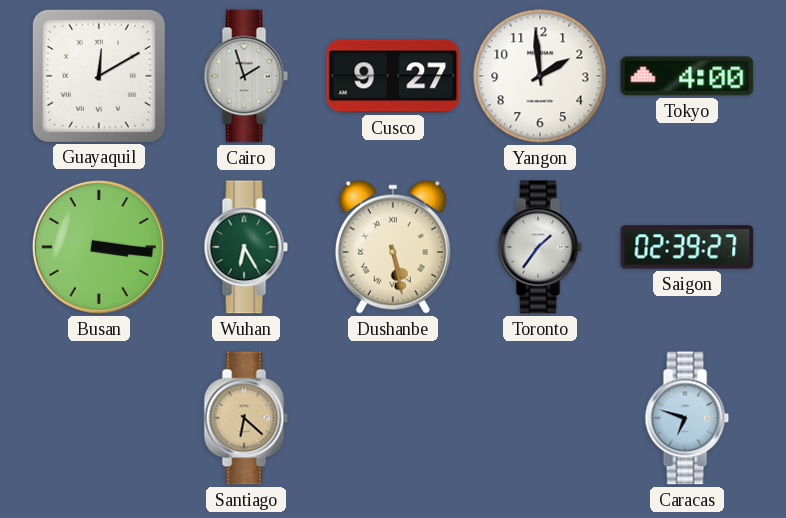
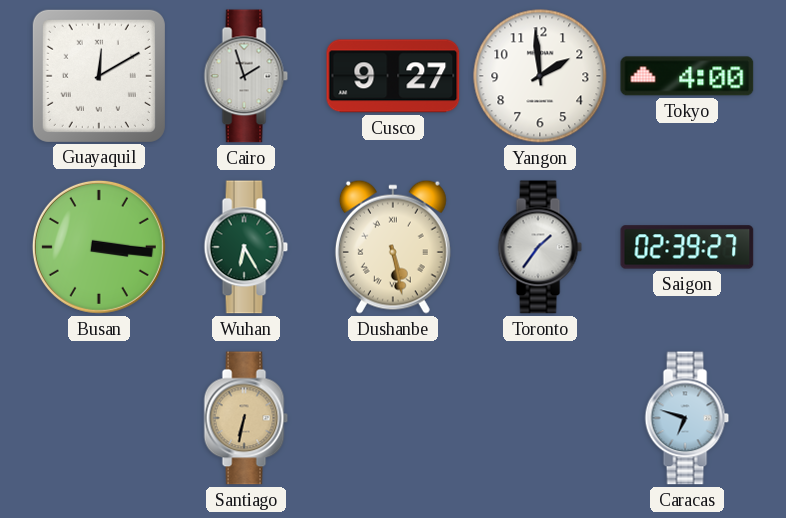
Santiago: 6:22 -> 6:32 (246, 418)
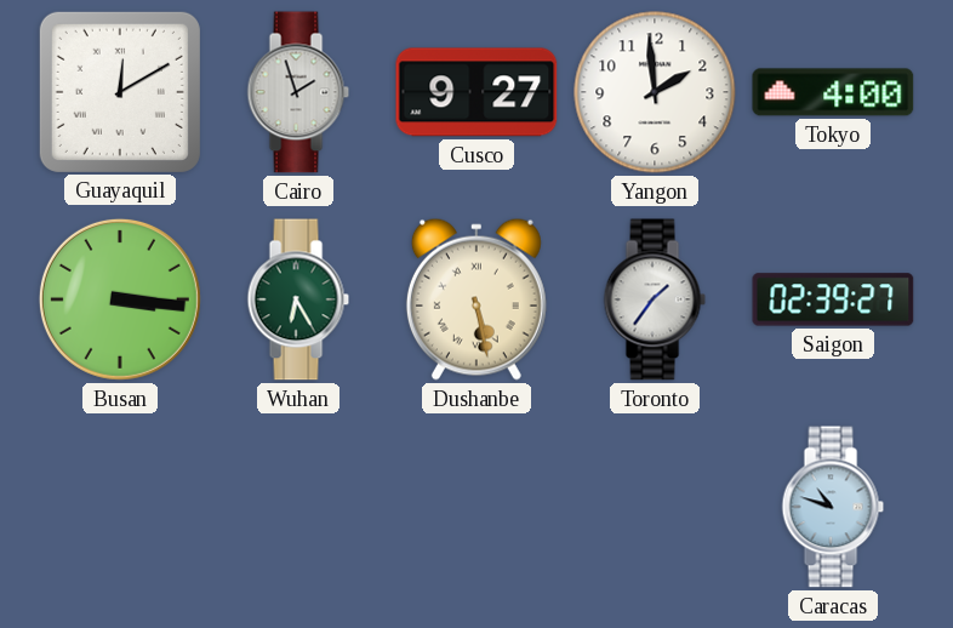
Santiago: 6:32 -> none (246, 418)
Caracas: 6:48 -> 10:48 (833, 507)
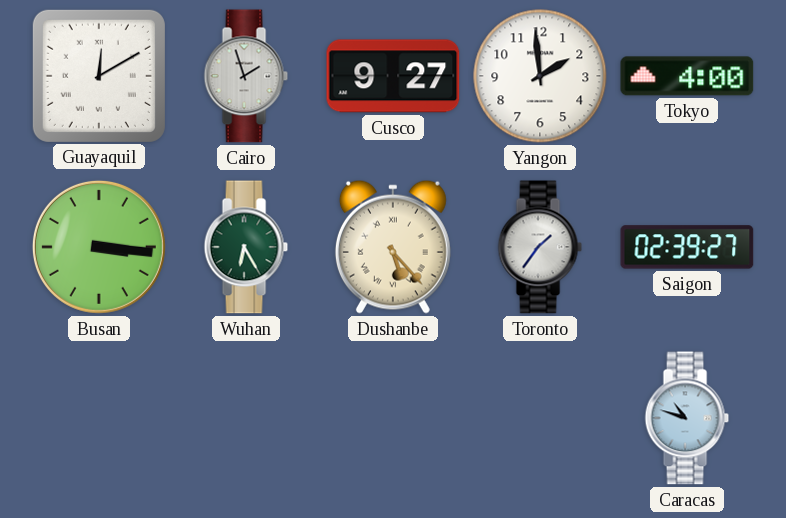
Dushanbe: 5:28 -> 5:23 (393, 247)
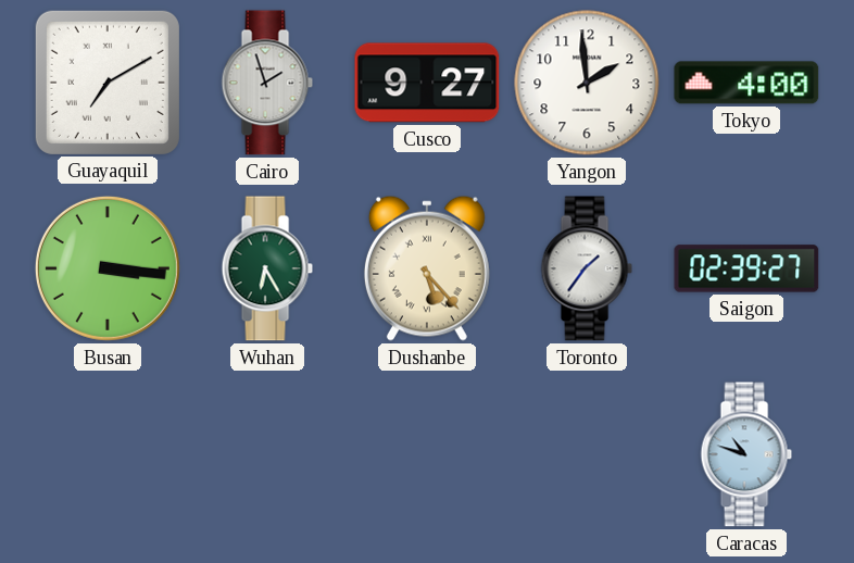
Guayaquil: 12:10 -> 7:10 (108, 83)
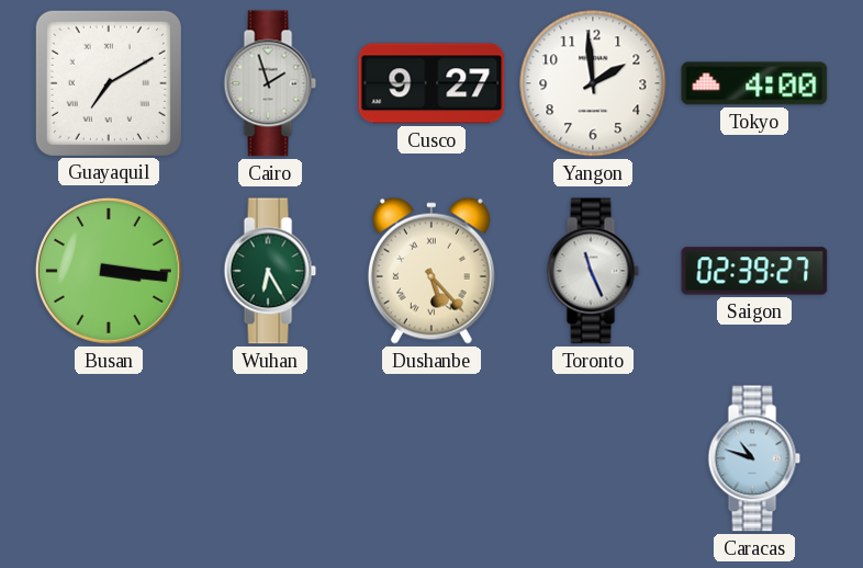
Toronto: 1:36 -> 11:26 (593, 271)
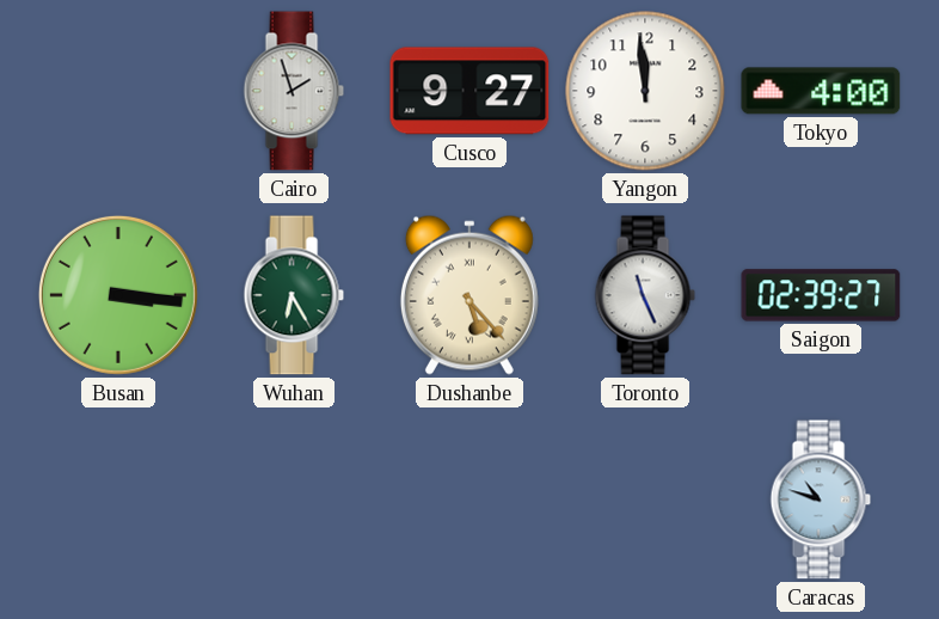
Guayaquil: 7:10 -> none (109, 83)
Yangon: 1:59 -> 11:59 (645, 91)
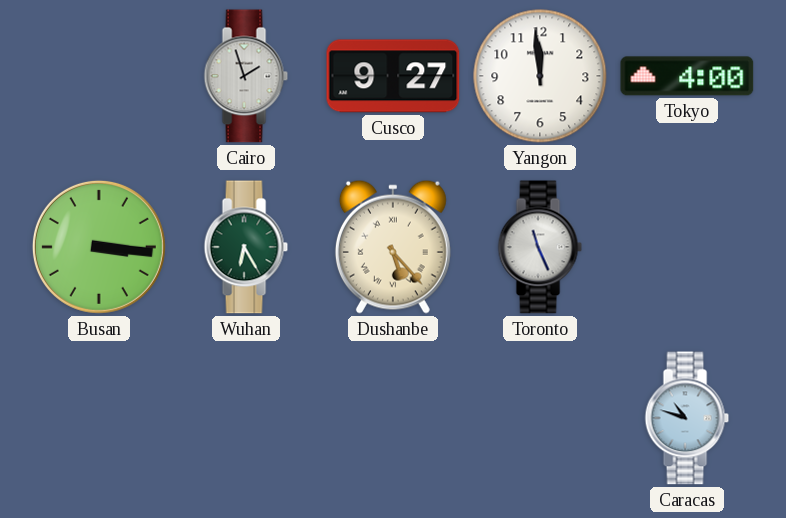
Saigon: 02:39 -> none (821, 295)
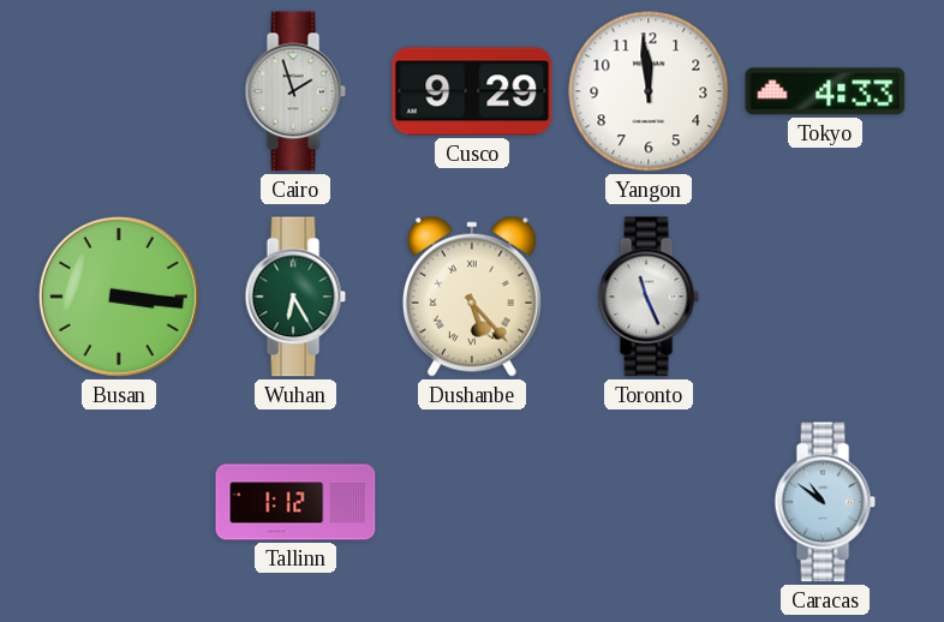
Cusco: 9:27 -> 9:29 (472, 91)
Tokyo: 4:00 -> 4:33 (825, 91)
Tallinn: none -> 1:12 (295, 502)
Caracas: 10:48 -> 10:51 (825, 502)
